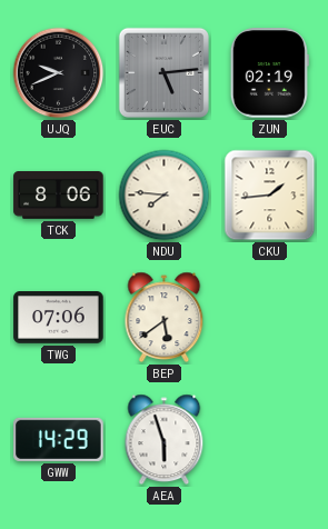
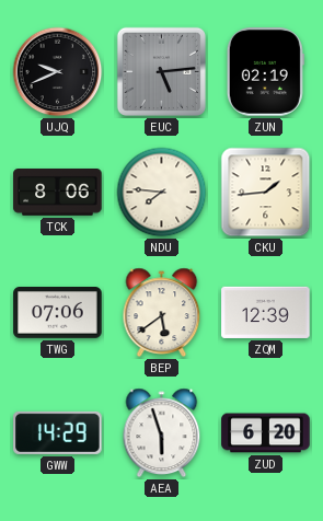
ZQM: none -> 12:39 (266, 312)
ZUD: none -> 6:20 (266, 433)
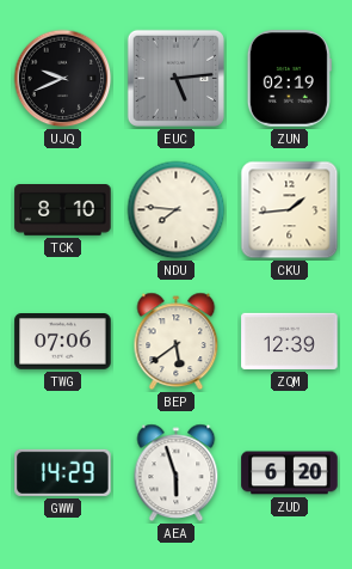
TCK: 8:06 -> 8:10 (63, 210)
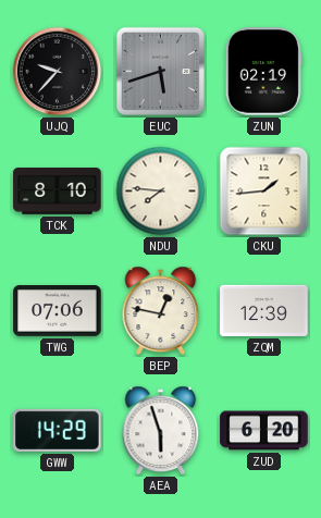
UJQ: 9:41 -> 9:37 (58, 72)
EUC: 5:14 -> 5:42 (160, 71)
BEP: 5:39 -> 12:47 (161, 311)
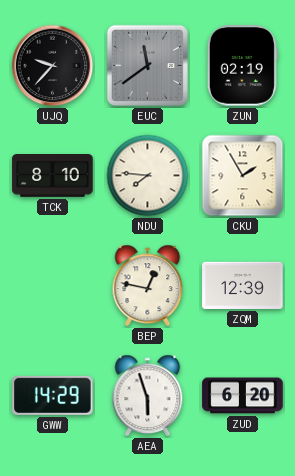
EUC: 5:42 -> 11:39 (147, 65)
CKU: 1:44 -> 1:55 (243, 176)
TWG: 07:06 -> none (58, 311)
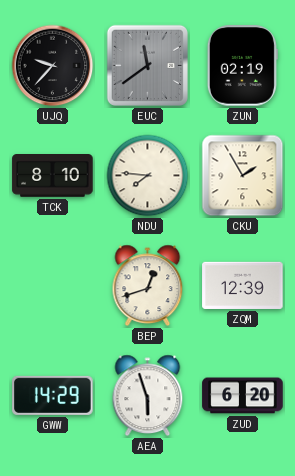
BEP: 12:47 -> 12:42 (148, 286)
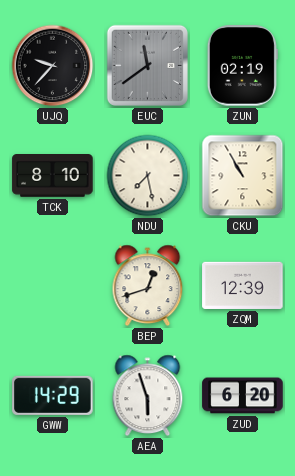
NDU: 7:46 -> 7:28 (148, 176)
CKU: 1:55 -> 10:55 (243, 176)
